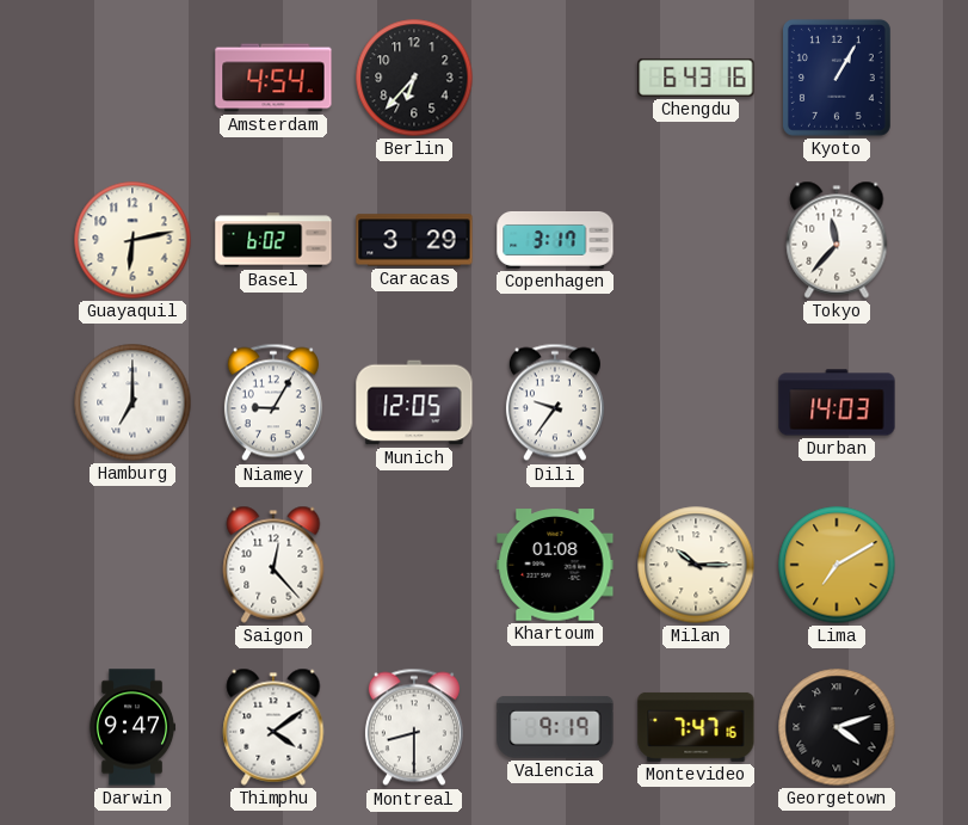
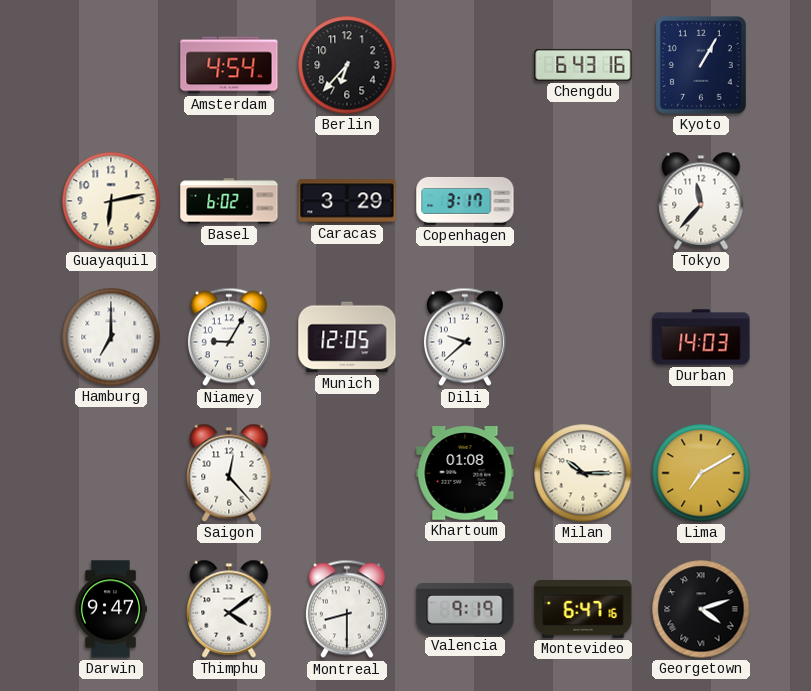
Dili: 9:36 -> 9:38 (465, 337)
Montevideo: 7:47 -> 6:47 (583, 609)
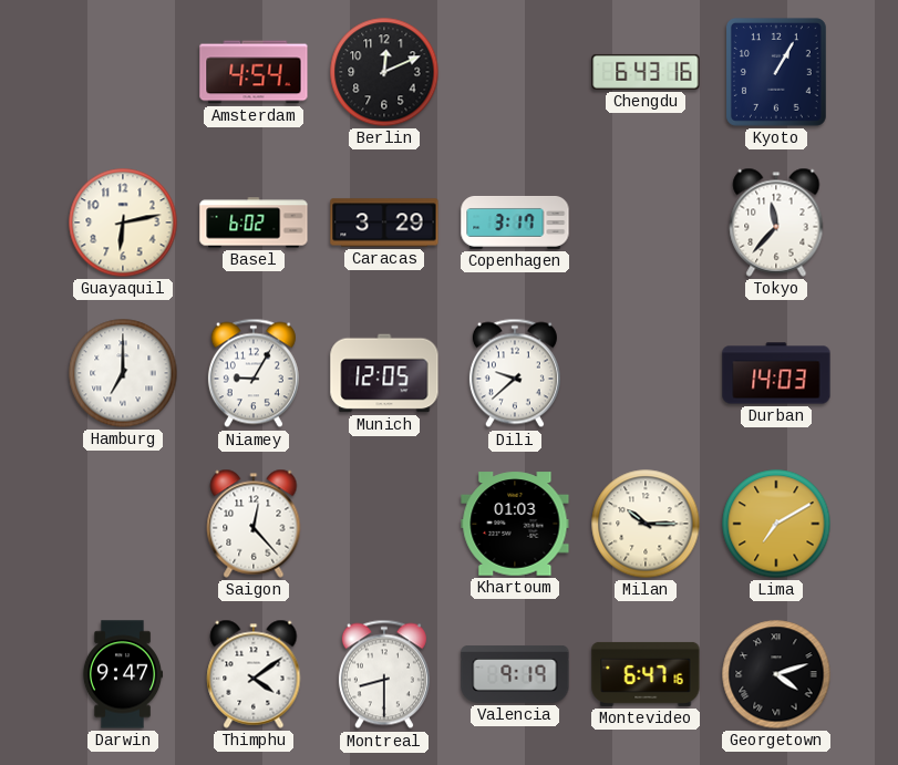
Berlin: 6:37 -> 12:11 (384, 72)
Khartoum: 01:08 -> 01:03 (515, 524)
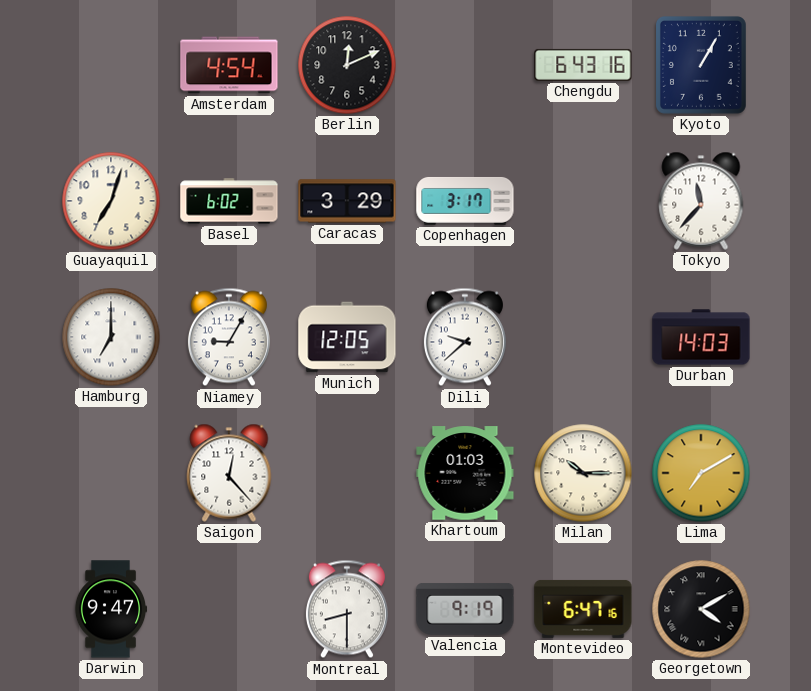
Guayaquil: 6:13 -> 7:03 (111, 201)
Thimphu: 4:09 -> none (254, 674)
Georgetown: 4:12 -> 4:10 (701, 609)
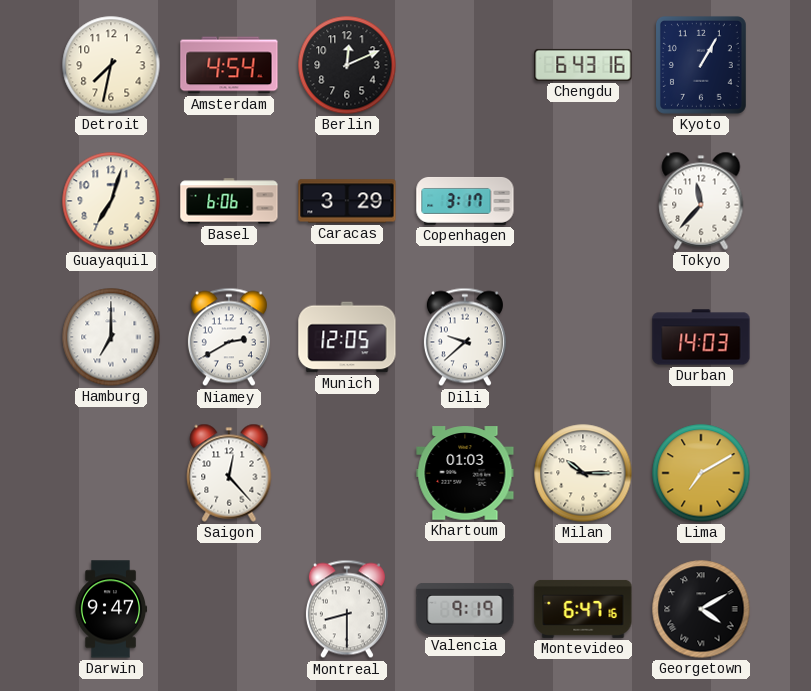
Detroit: none -> 7:32 (111, 65)
Basel: 6:02 -> 6:06 (229, 201)
Niamey: 9:05 -> 2:40 (229, 337)
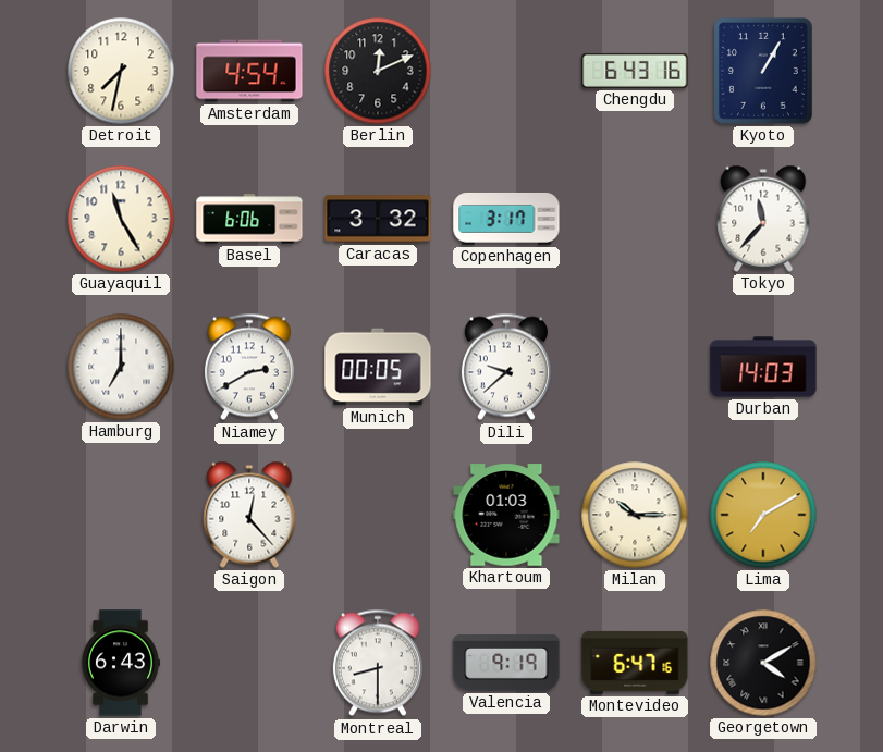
Guayaquil: 7:03 -> 11:25 (121, 219)
Caracas: 3:29 -> 3:32 (378, 219)
Munich: 12:05 -> 00:05 (378, 367)
Darwin: 9:47 -> 6:43 (121, 663)
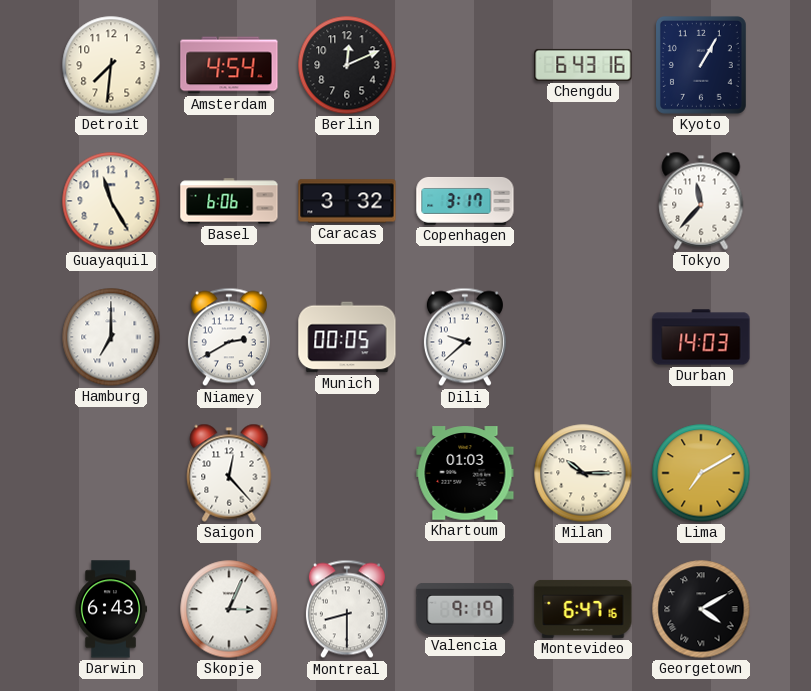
Detroit: 7:32 -> 7:31 (111, 65)
Skopje: none -> 3:04 (229, 609)
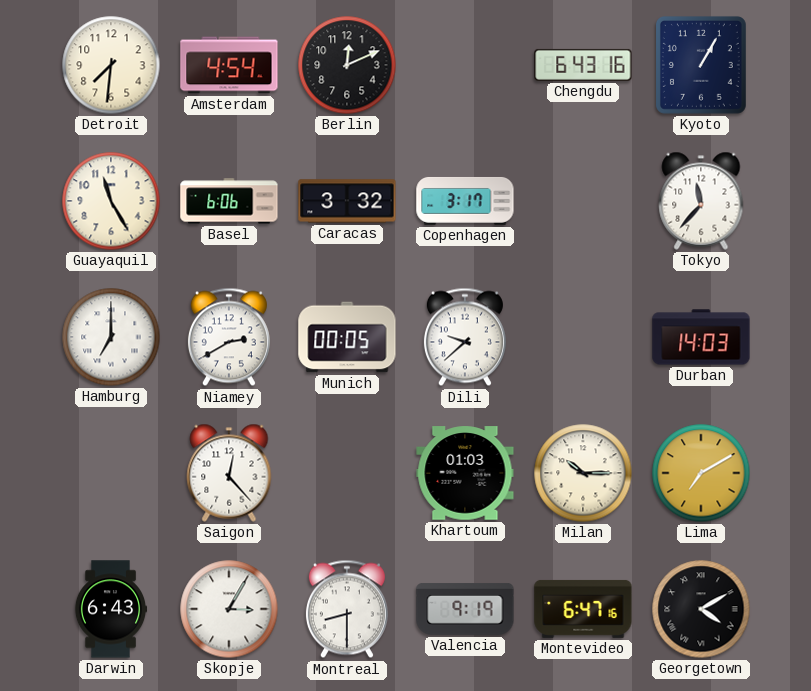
Skopje: 3:04 -> 3:05 (229, 609)
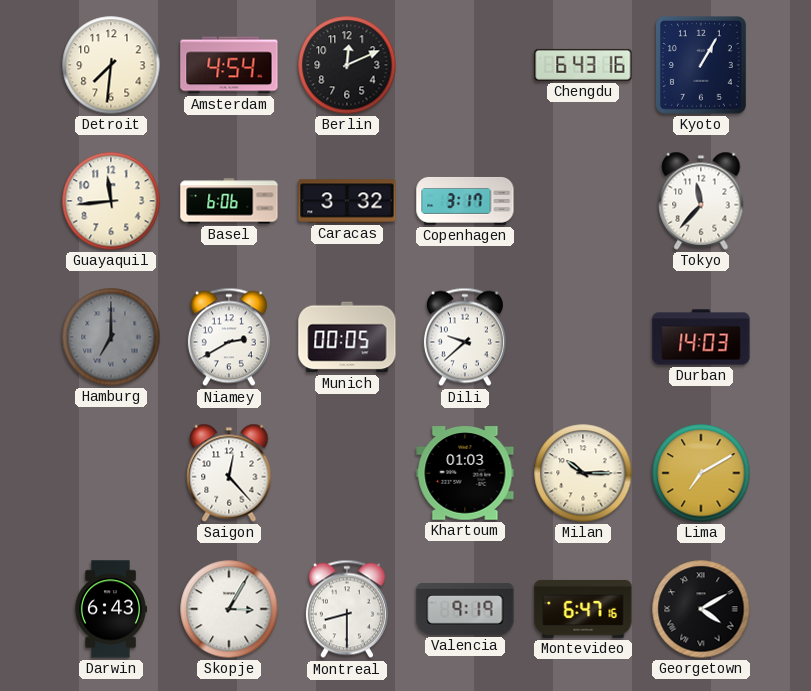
Guayaquil: 11:25 -> 11:44 (111, 201)
Hamburg dial: white -> grey (111, 337)
